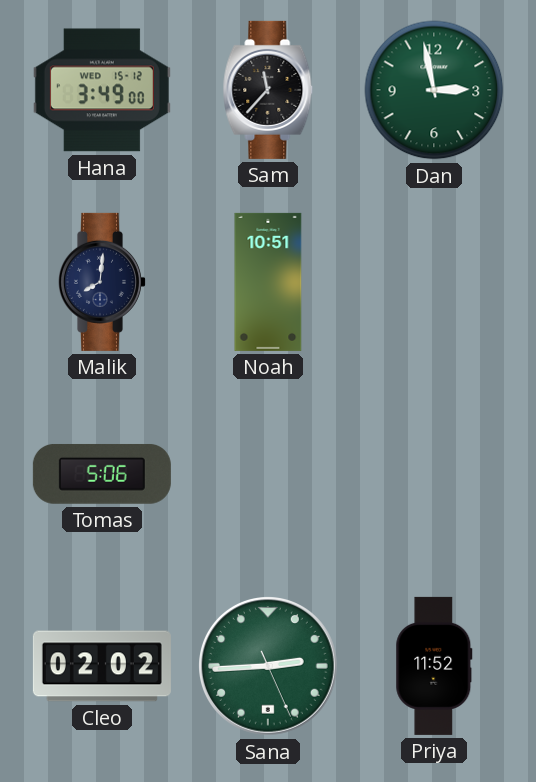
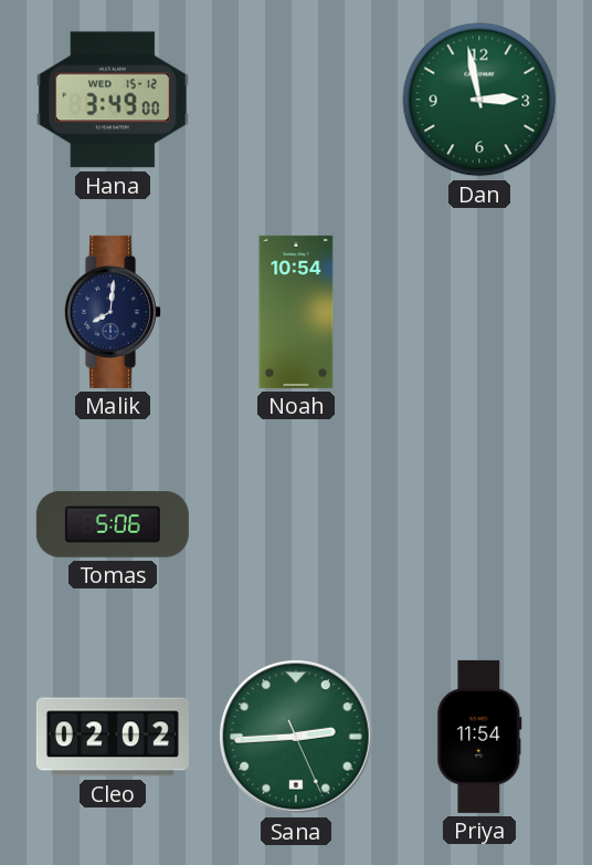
Sam: 11:37 -> none (268, 90)
Noah: 10:51 -> 10:54 (296, 312)
Priya: 11:52 -> 11:54 (479, 737)
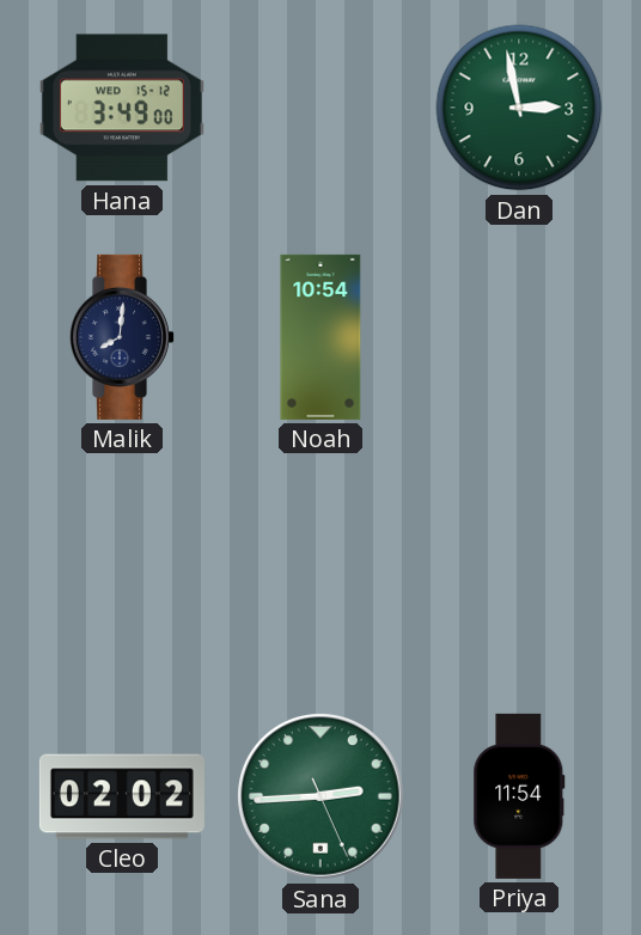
Tomas: 5:06 -> none (113, 524)
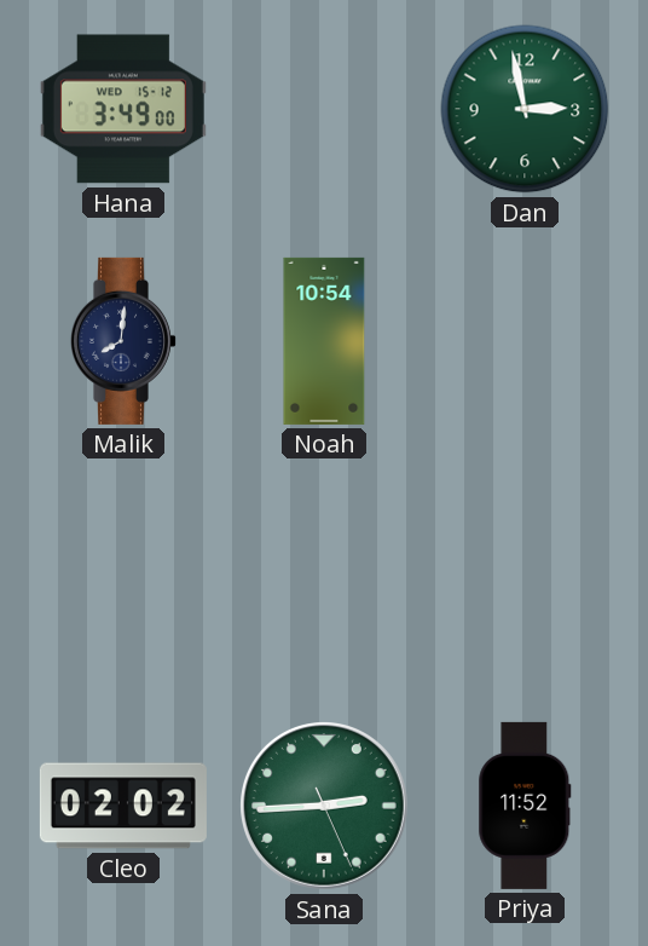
Priya: 11:54 -> 11:52 (525, 806)
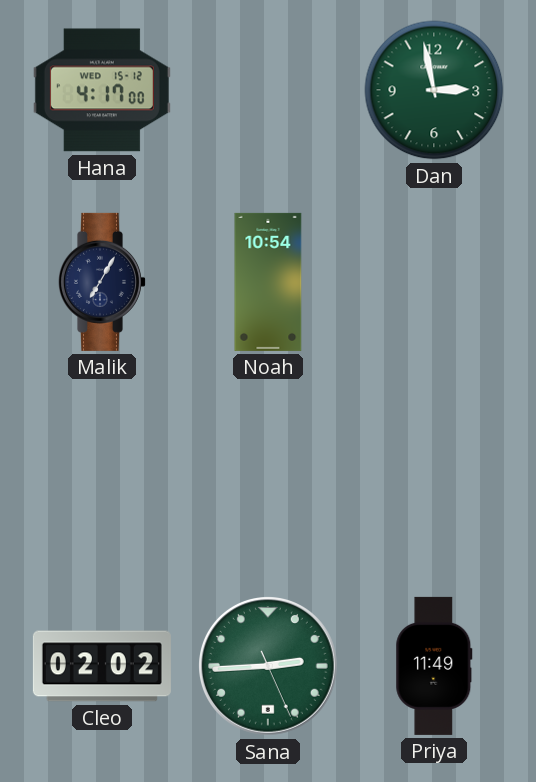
Hana: 3:49 -> 4:17 (102, 90)
Malik: 8:01 -> 7:05 (102, 282)
Priya: 11:52 -> 11:49 (434, 666)
